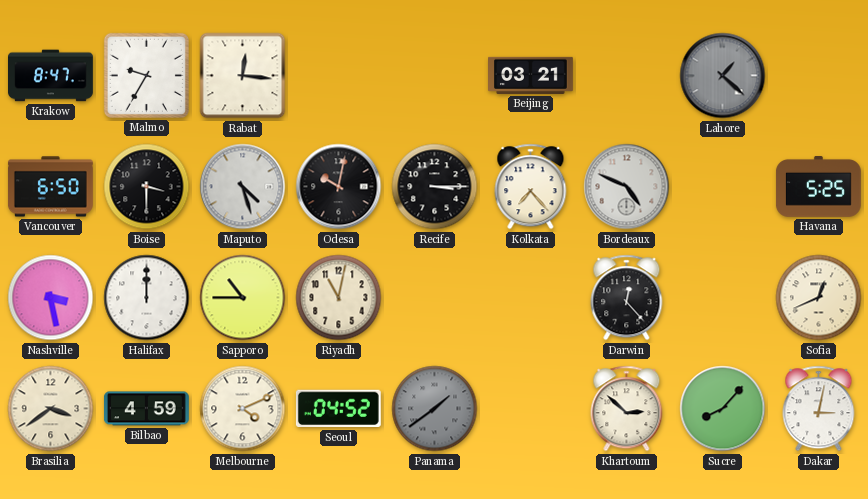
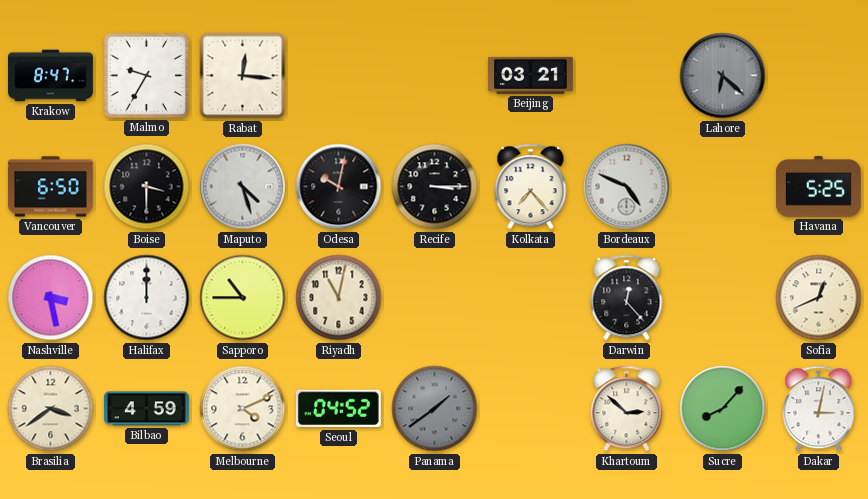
Lahore: 1:22 -> 6:22 (723, 76)
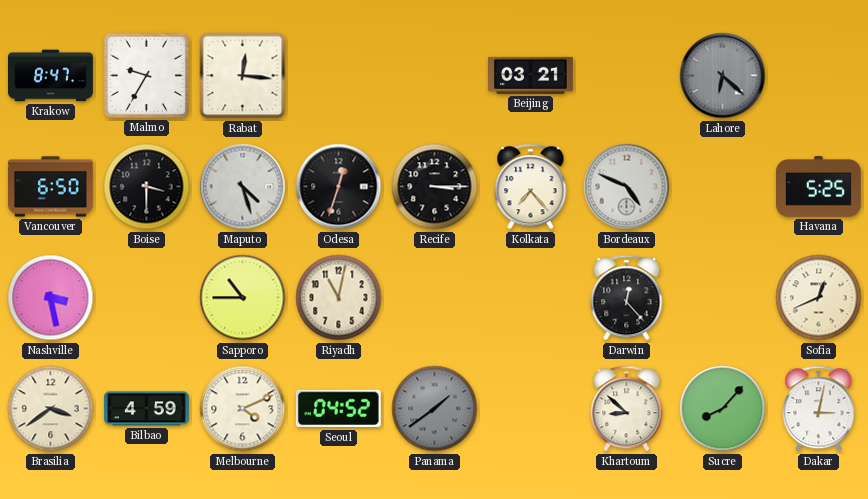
Odesa: 10:02 -> 12:33 (339, 187)
Halifax: 12:00 -> none (147, 298)
Khartoum: 2:52 -> 8:52 (627, 409)
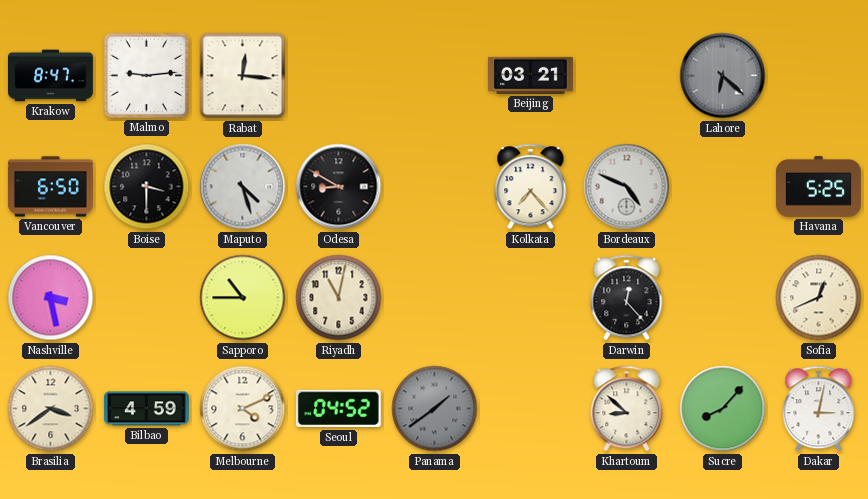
Malmo: 9:35 -> 9:14 (146, 75)
Odesa: 12:33 -> 8:50 (339, 187)
Recife: 3:15 -> none (435, 187)
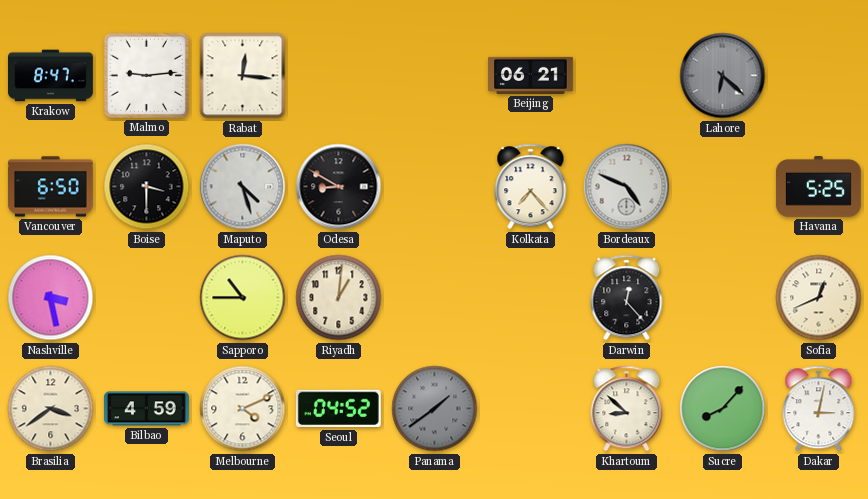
Beijing: 03:21 -> 06:21 (531, 75)
Riyadh: 11:02 -> 1:01 (339, 298)
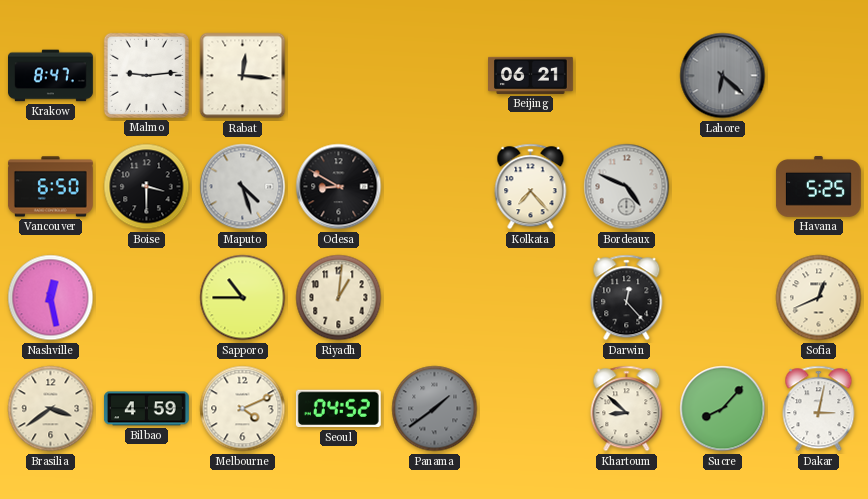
Nashville: 3:28 -> 12:28 (51, 298)
